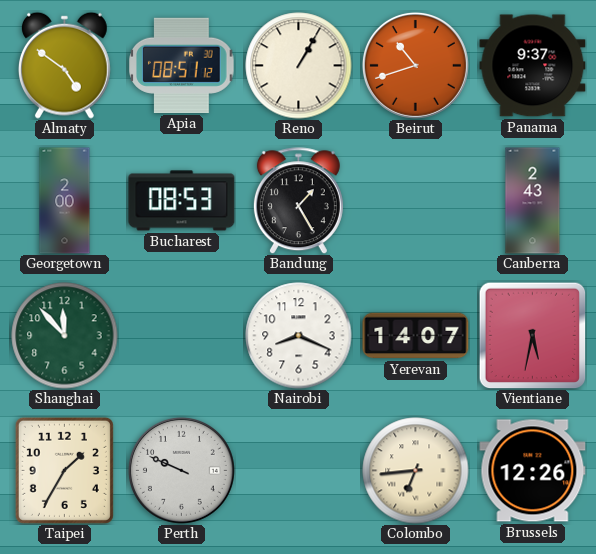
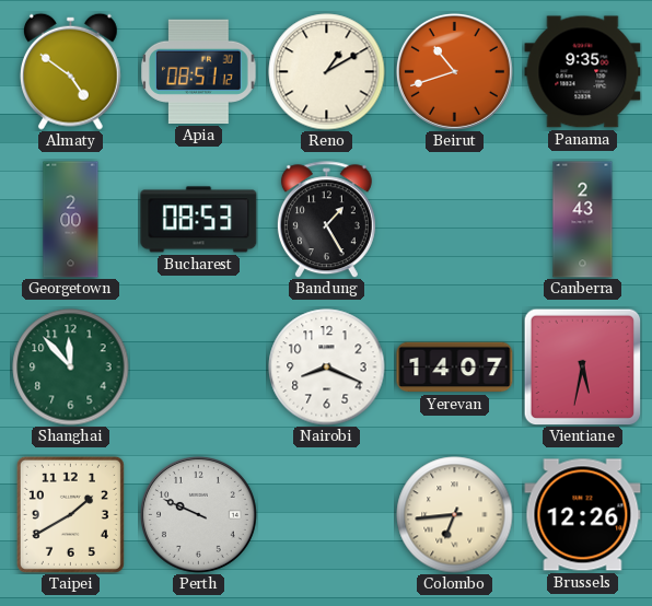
Reno: 1:05 -> 1:10 (327, 72)
Panama: 9:37 -> 9:35 (583, 72)
Taipei: 1:35 -> 1:40 (70, 514)
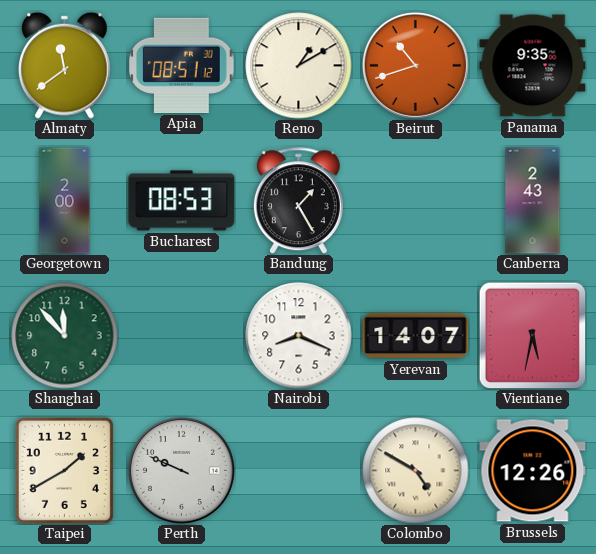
Almaty: 4:51 -> 11:39 (64, 65)
Colombo: 6:44 -> 4:50 (416, 471)
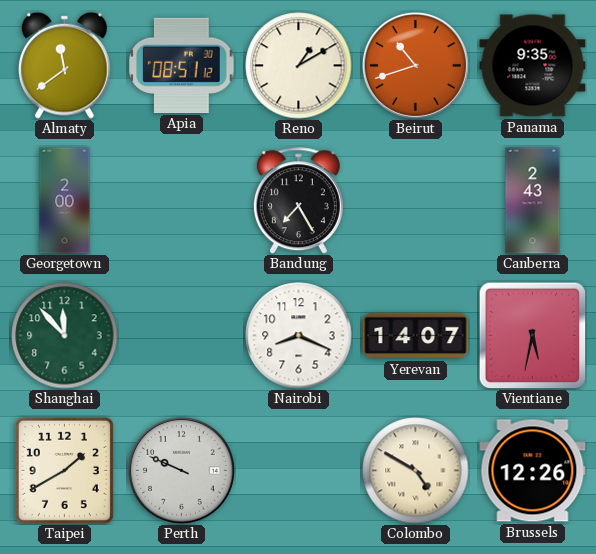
Bucharest: 08:53 -> none (182, 201)
Bandung: 1:25 -> 7:25 (298, 201)
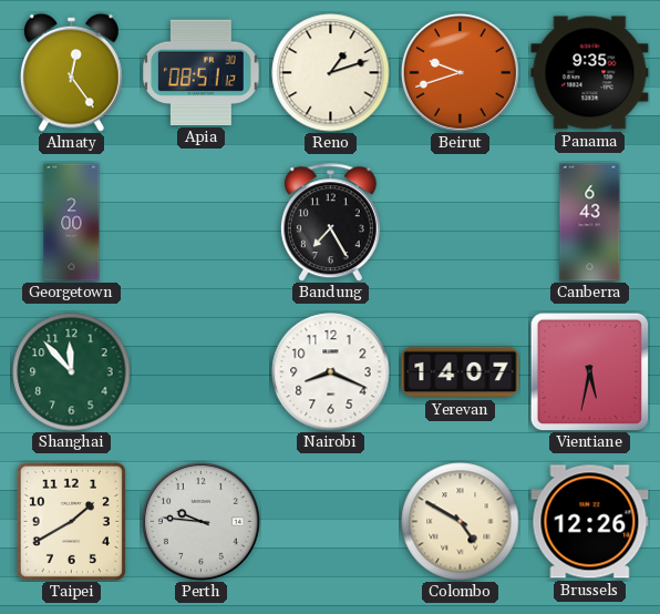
Almaty: 11:39 -> 12:24 (71, 72)
Reno: 1:10 -> 1:12 (331, 73)
Beirut: 10:42 -> 9:42 (460, 72)
Canberra: 2:43 -> 6:43 (590, 223)
Perth: 9:49 -> 9:46 (200, 521)
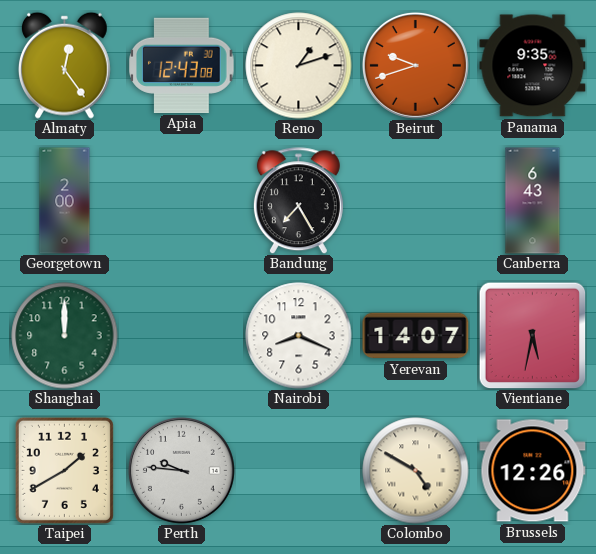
Apia: 08:51 -> 12:43 (182, 65)
Shanghai: 11:53 -> 12:00 (65, 336)
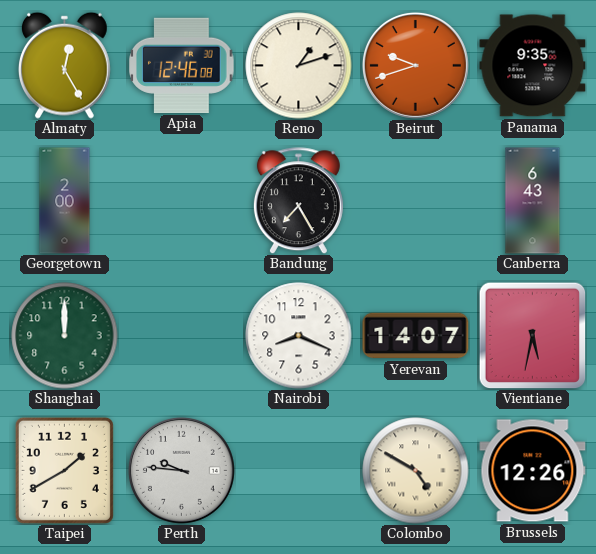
Almaty: 12:24 -> 12:25 (64, 65)
Apia: 12:43 -> 12:46 (182, 65)
